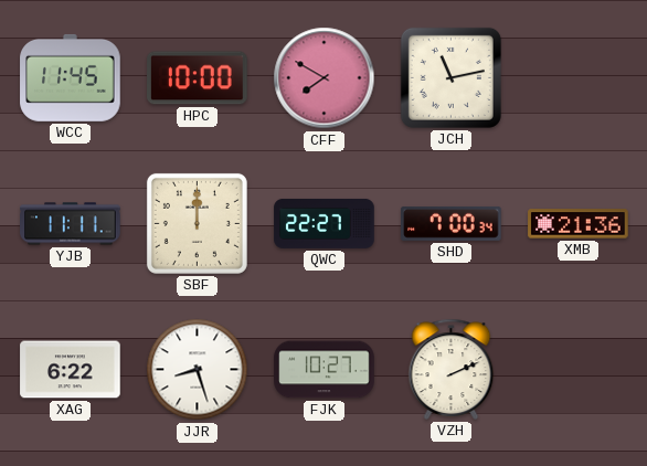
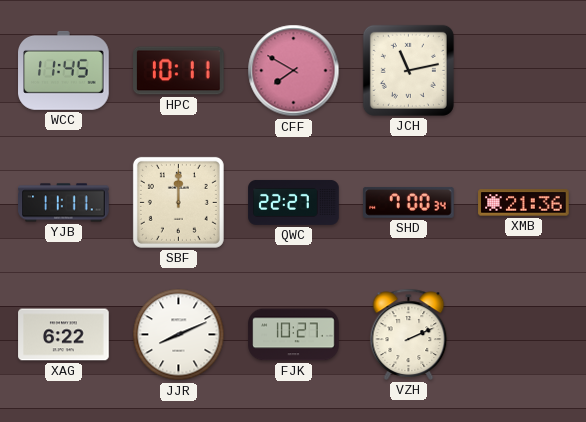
HPC: 10:00 -> 10:11 (179, 71)
JJR: 8:27 -> 8:11 (179, 335)
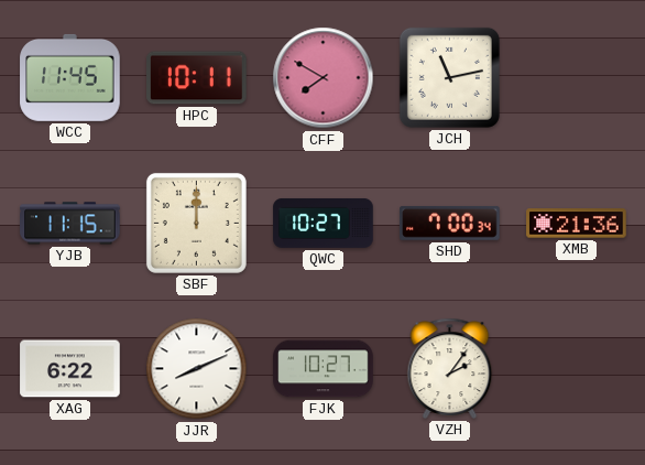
YJB: 11:11 -> 11:15 (70, 224)
QWC: 22:27 -> 10:27 (324, 223)
VZH: 2:11 -> 2:06 (450, 368)
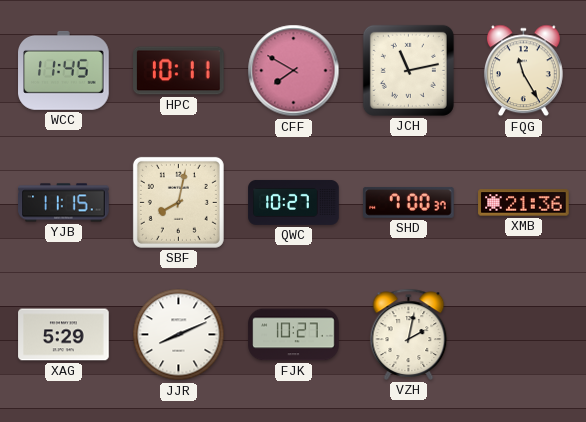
FQG: none -> 11:25 (523, 71)
SBF: 12:00 -> 8:02 (178, 202)
SHD: 7:00:34 -> 7:00:37 (409, 202)
XAG: 6:22 -> 5:29 (64, 335)
VZH: 2:06 -> 2:02 (409, 334)
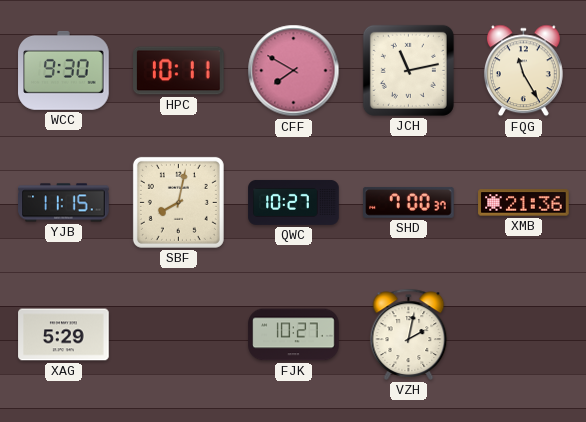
WCC: 11:45 -> 9:30 (64, 70)
JJR: 8:11 -> none (179, 335)
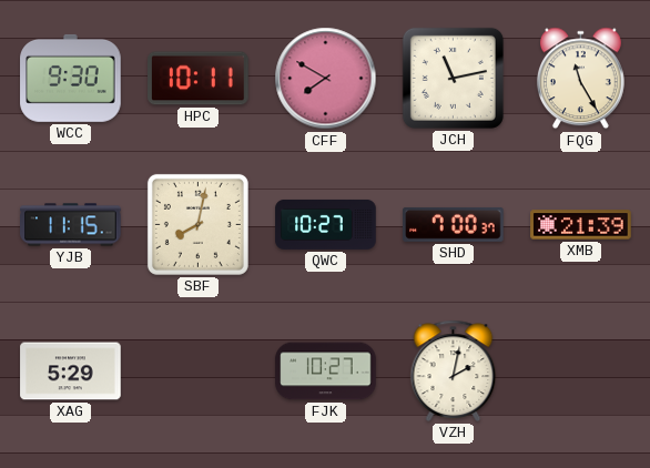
XMB: 21:36 -> 21:39 (581, 225)
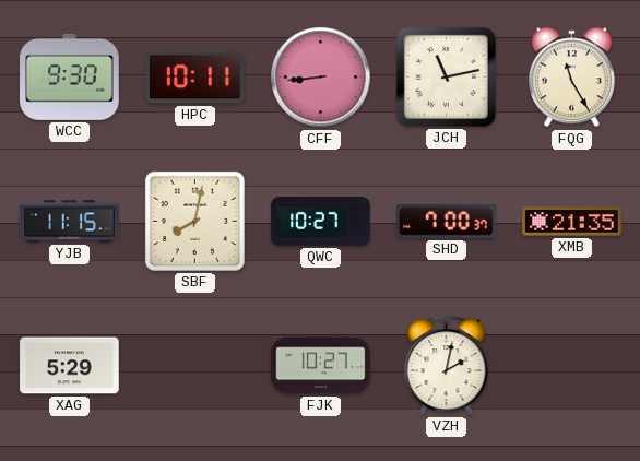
CFF: 7:50 -> 8:44 (321, 78)
XMB: 21:39 -> 21:35 (572, 222)
